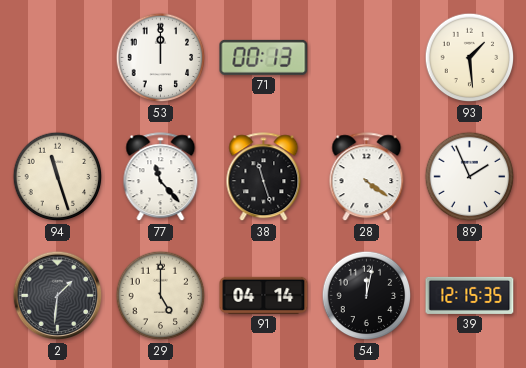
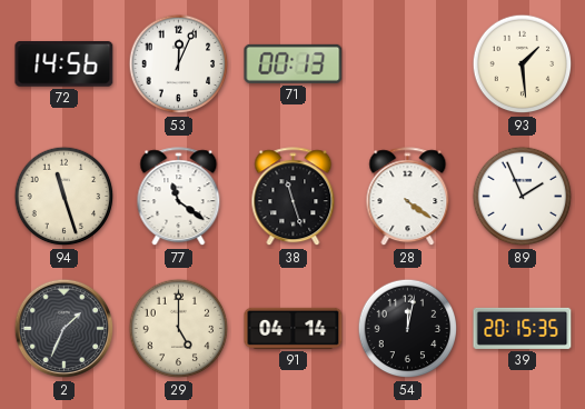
72: none -> 14:56 (65, 64)
53: 12:00 -> 12:04 (179, 64)
77: 11:23 -> 11:21 (179, 197)
2: 1:31 -> 1:34 (65, 329)
39: 12:15 -> 20:15 (523, 328)
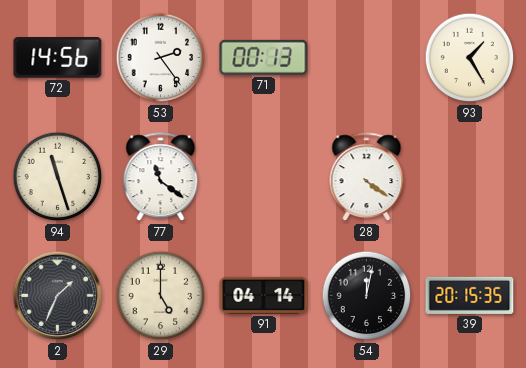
53: 12:04 -> 2:24 (161, 58)
93: 1:29 -> 1:25 (470, 58)
38: 11:27 -> none (294, 197)
89: 1:56 -> none (523, 197)
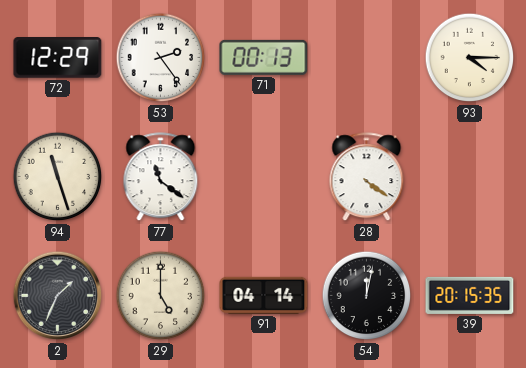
72: 14:56 -> 12:29 (58, 58)
93: 1:25 -> 4:15 (470, 58)
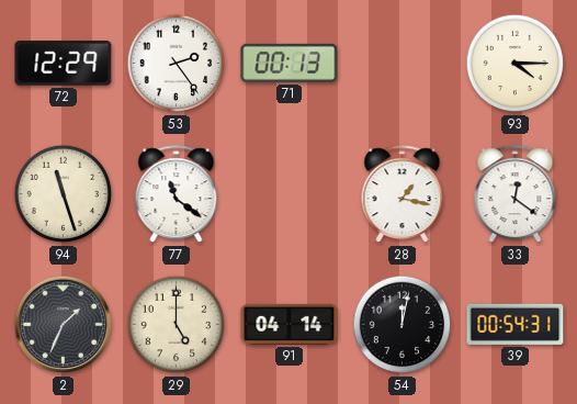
28: 4:21 -> 1:17 (403, 194)
33: none -> 12:21 (516, 194)
39: 20:15 -> 00:54 (516, 324)
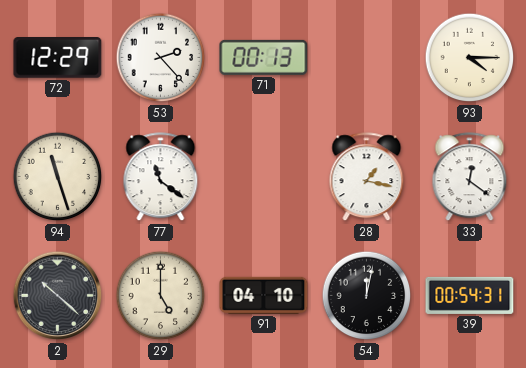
53: 2:24 -> 2:23 (161, 58)
2: 1:34 -> 10:22 (58, 296)
91: 04:14 -> 04:10 (264, 295)
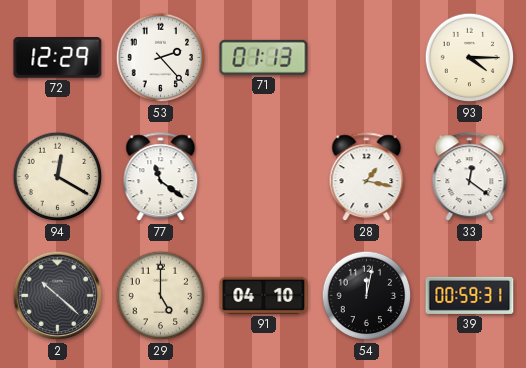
71: 00:13 -> 01:13 (264, 57)
94: 11:27 -> 12:20 (58, 177)
39: 00:54 -> 00:59 (470, 295)
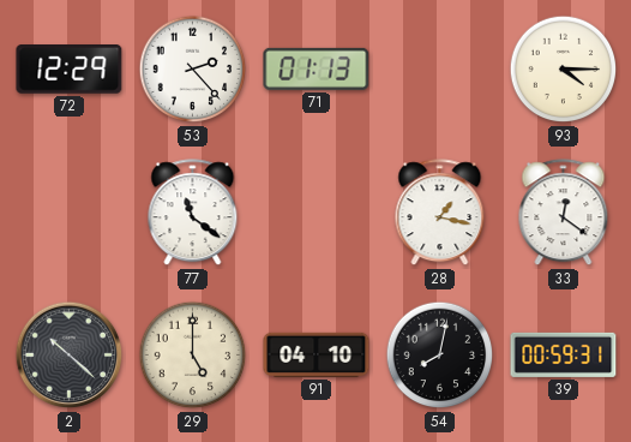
94: 12:20 -> none (58, 177)
54: 12:02 -> 8:02 (440, 356)
